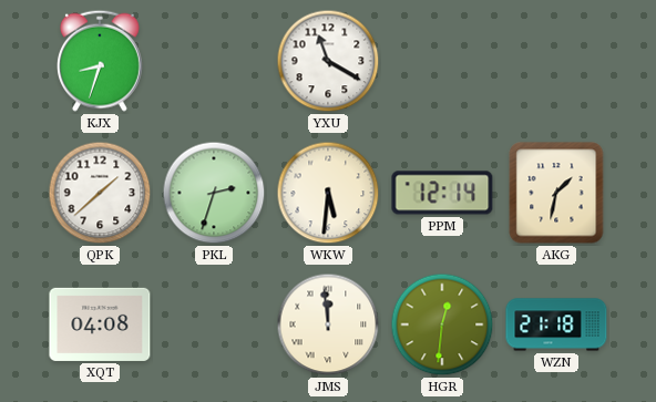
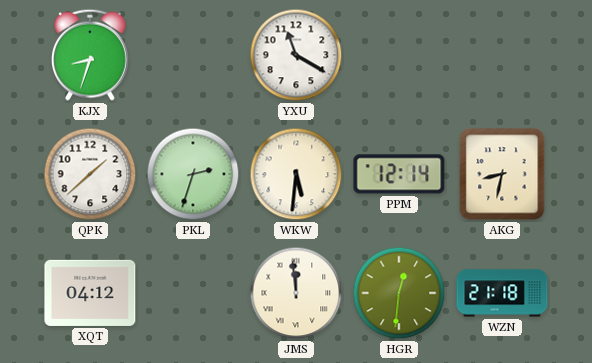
AKG: 1:32 -> 8:32 (502, 174)
XQT: 04:08 -> 04:12 (90, 293)
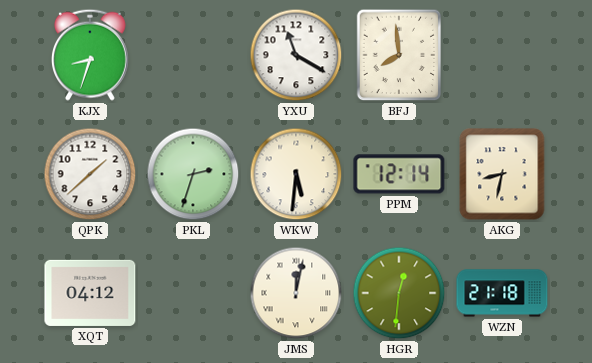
BFJ: none -> 7:59 (399, 55)
JMS: 11:59 -> 12:02 (296, 293)
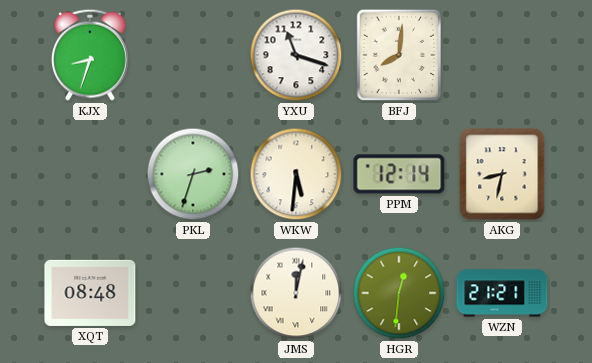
YXU: 11:20 -> 11:18 (296, 55)
BFJ: 7:59 -> 8:01 (399, 55)
QPK: 1:38 -> none (90, 174)
XQT: 04:12 -> 08:48 (90, 293)
WZN: 21:18 -> 21:21 (502, 293)
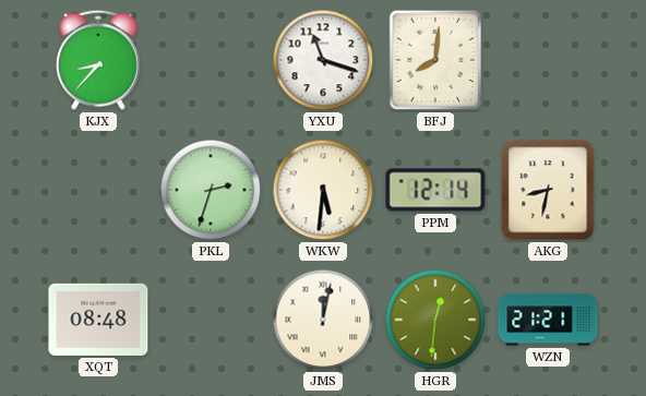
KJX: 8:33 -> 8:37 (98, 60)
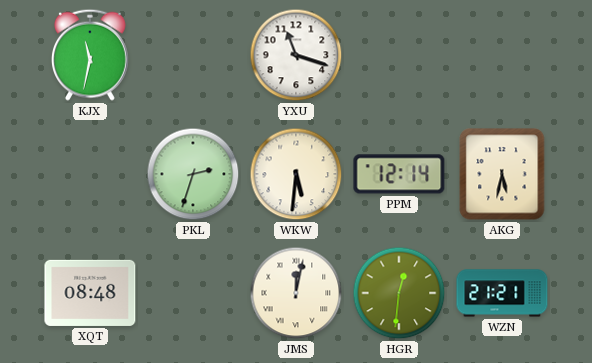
KJX: 8:37 -> 11:32 (90, 55)
BFJ: 8:01 -> none (435, 60)
AKG: 8:32 -> 5:32 (502, 174)
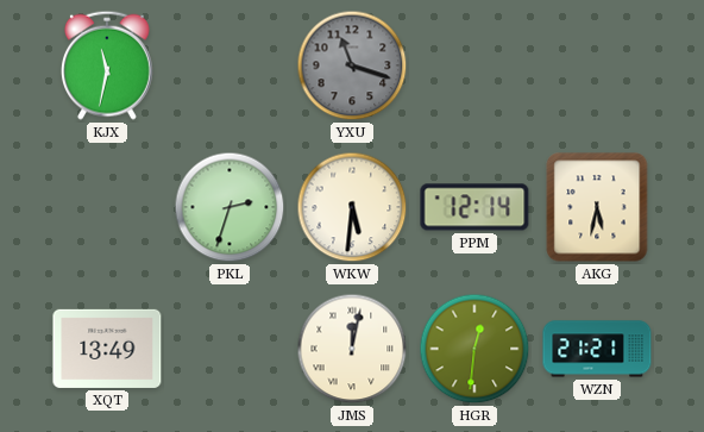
YXU dial: white -> grey (352, 65)
XQT: 08:48 -> 13:49 (107, 349)
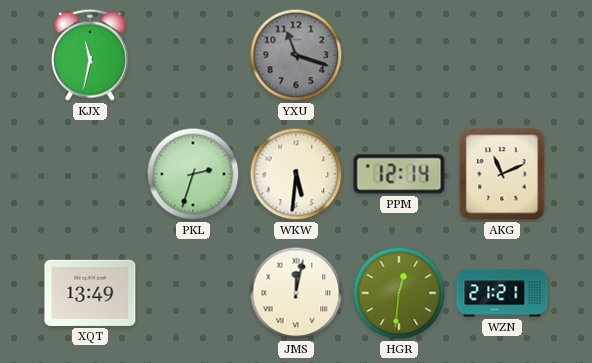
AKG: 5:32 -> 11:11 (502, 174)
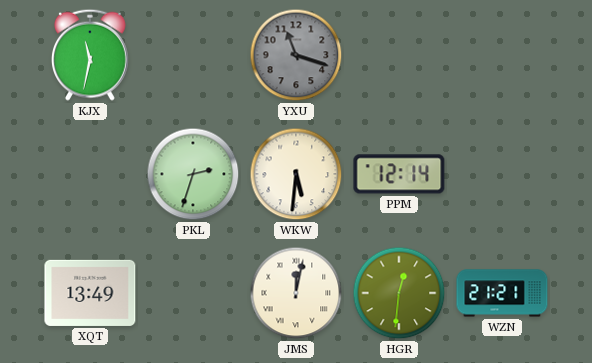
AKG: 11:11 -> none (502, 174)
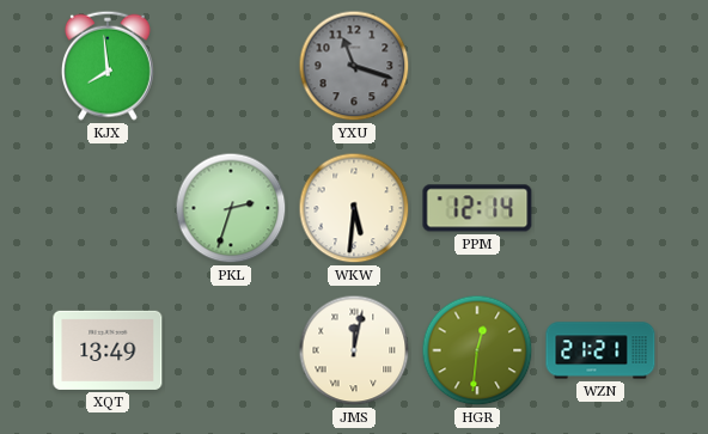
KJX: 11:32 -> 7:59 (108, 66)
